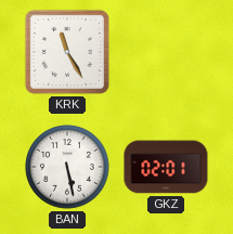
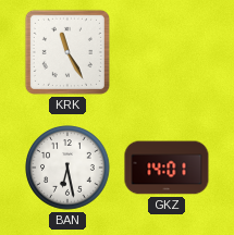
BAN: 5:28 -> 6:28 (67, 168)
GKZ: 02:01 -> 14:01 (167, 168)
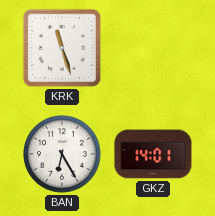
KRK: 11:25 -> 11:27 (62, 48)
BAN: 6:28 -> 6:25 (62, 154)
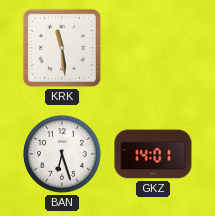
KRK: 11:27 -> 11:29 (62, 48)
BAN: 6:25 -> 6:27 (62, 154)
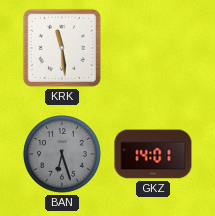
BAN dial: white -> grey (62, 154)
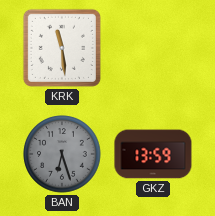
GKZ: 14:01 -> 13:59 (153, 154)
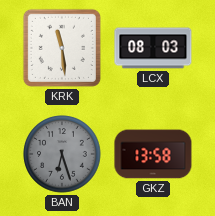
LCX: none -> 08:03 (153, 48)
GKZ: 13:59 -> 13:58 (153, 154)
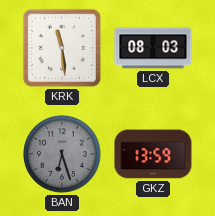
GKZ: 13:58 -> 13:59 (153, 154)
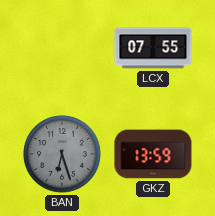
KRK: 11:29 -> none (62, 48)
LCX: 08:03 -> 07:55 (153, 48)
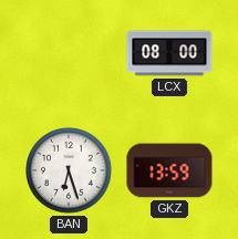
LCX: 07:55 -> 08:00 (169, 53)
BAN dial: grey -> white (69, 170)
